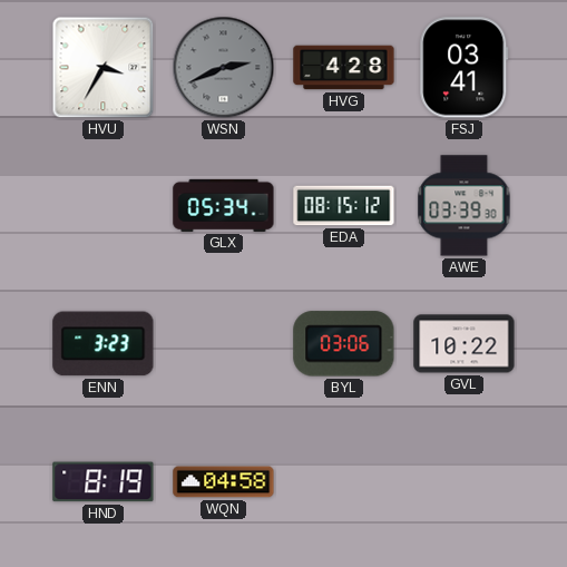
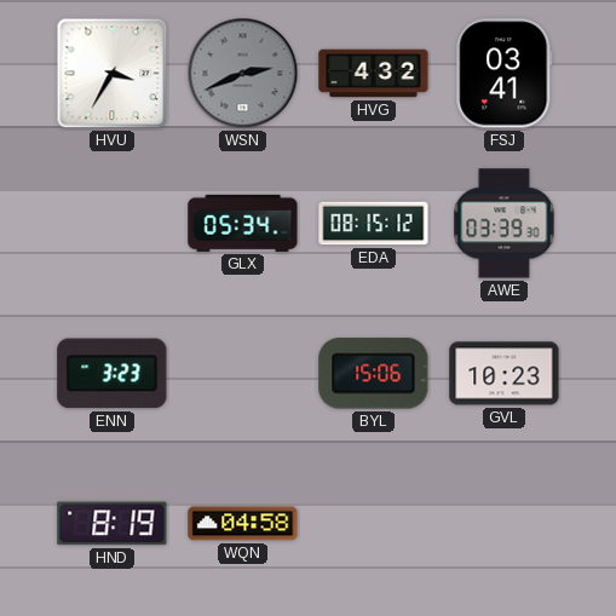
HVG: 4:28 -> 4:32 (374, 74)
BYL: 03:06 -> 15:06 (374, 374)
GVL: 10:22 -> 10:23 (505, 374)
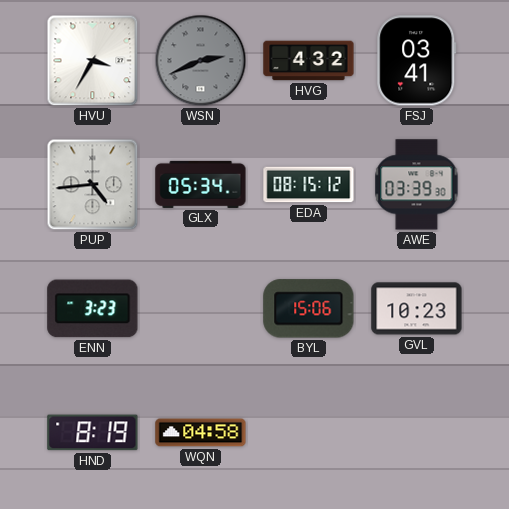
PUP: none -> 4:44 (93, 185)
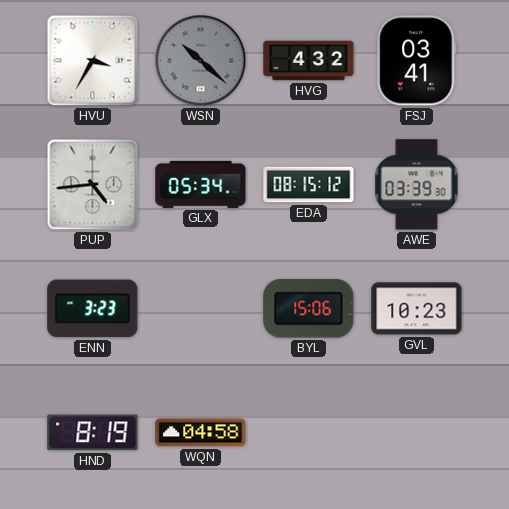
WSN: 2:41 -> 10:22 (201, 61)
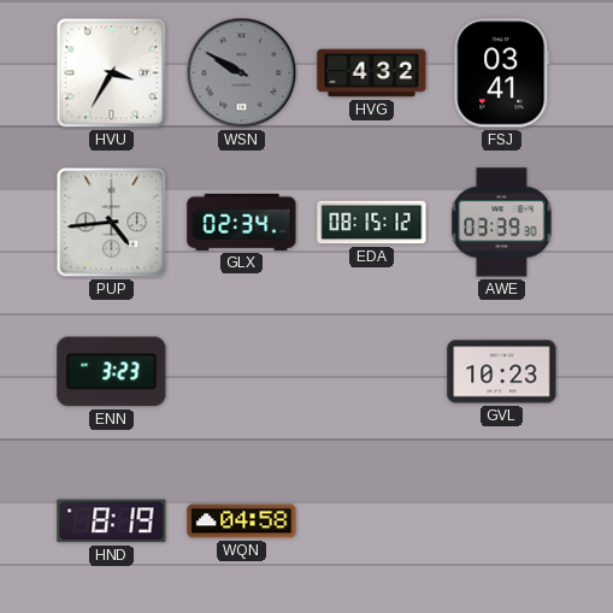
WSN: 10:22 -> 9:50 (242, 73)
GLX: 05:34 -> 02:34 (242, 222)
BYL: 15:06 -> none (309, 309)
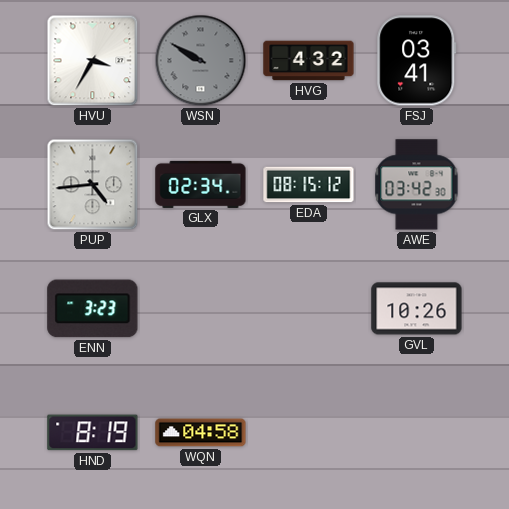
AWE: 03:39 -> 03:42 (417, 185)
GVL: 10:23 -> 10:26 (417, 309)
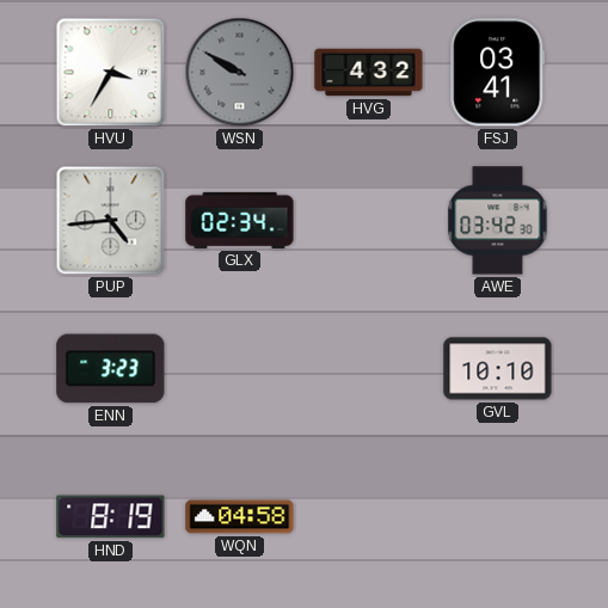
EDA: 08:15 -> none (309, 185)
GVL: 10:26 -> 10:10 (498, 369)
